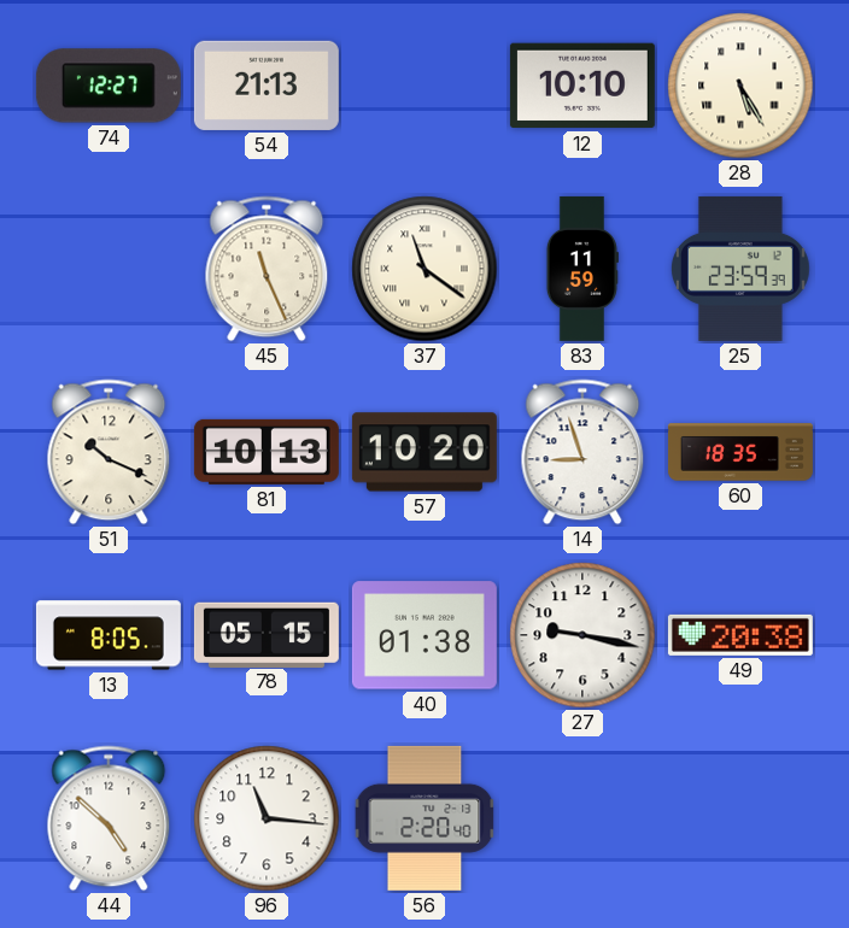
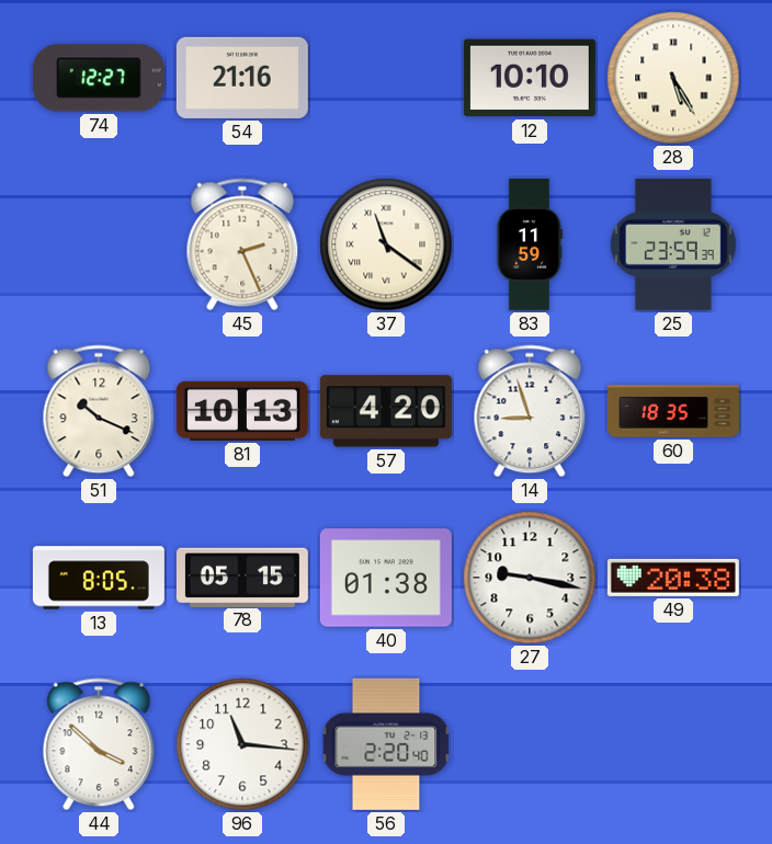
54: 21:13 -> 21:16 (242, 78)
45: 11:26 -> 2:26 (242, 244)
57: 10:20 -> 4:20 (386, 411)
44: 4:52 -> 3:52 (99, 744)
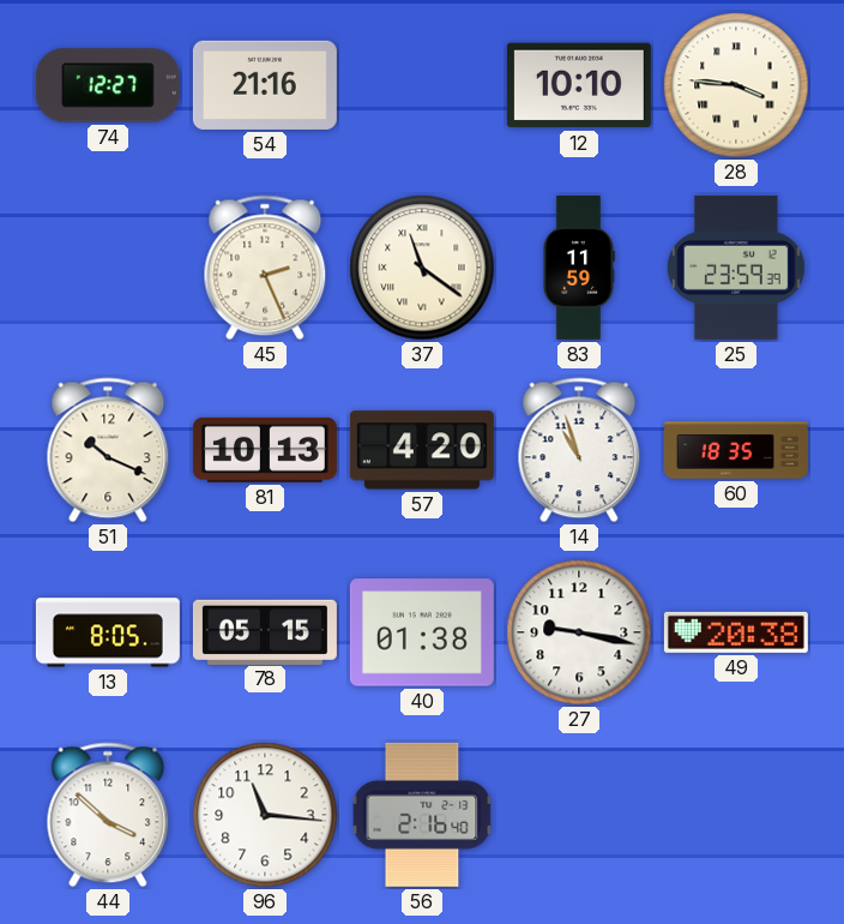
28: 5:25 -> 3:46 (736, 85)
14: 8:57 -> 10:57 (579, 450)
56: 2:20 -> 2:16 (422, 815)
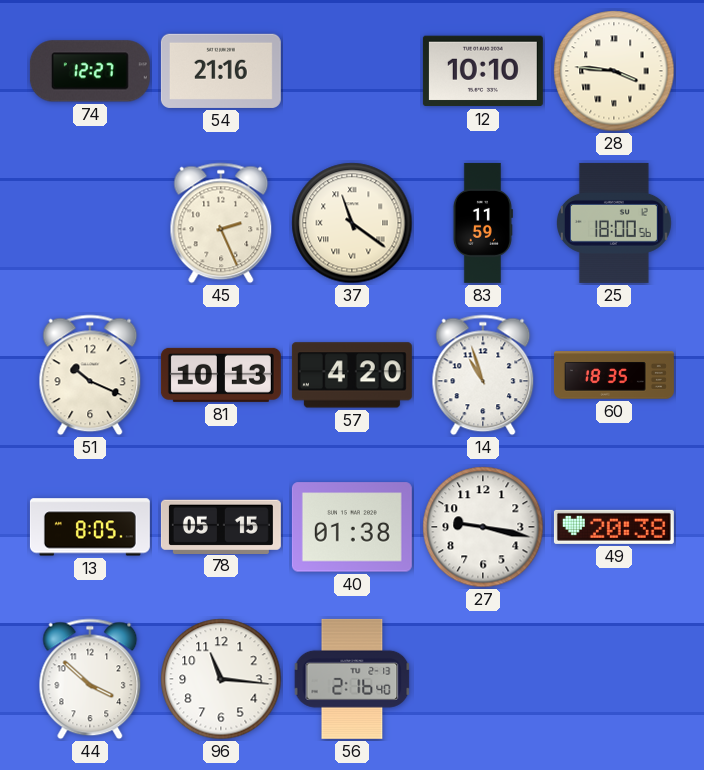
25: 23:59 -> 18:00 (615, 223)
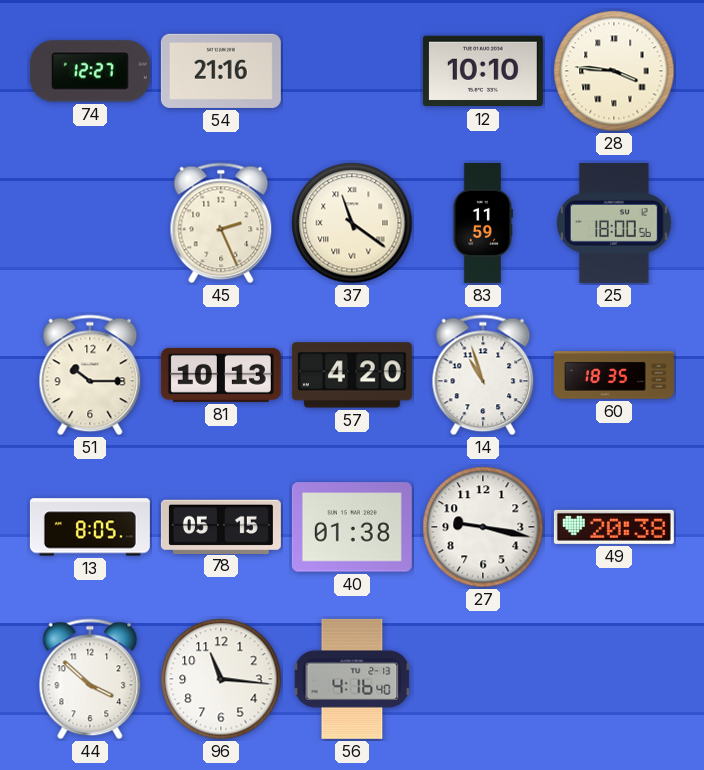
51: 10:19 -> 10:15 (90, 375)
56: 2:16 -> 4:16 (352, 679)
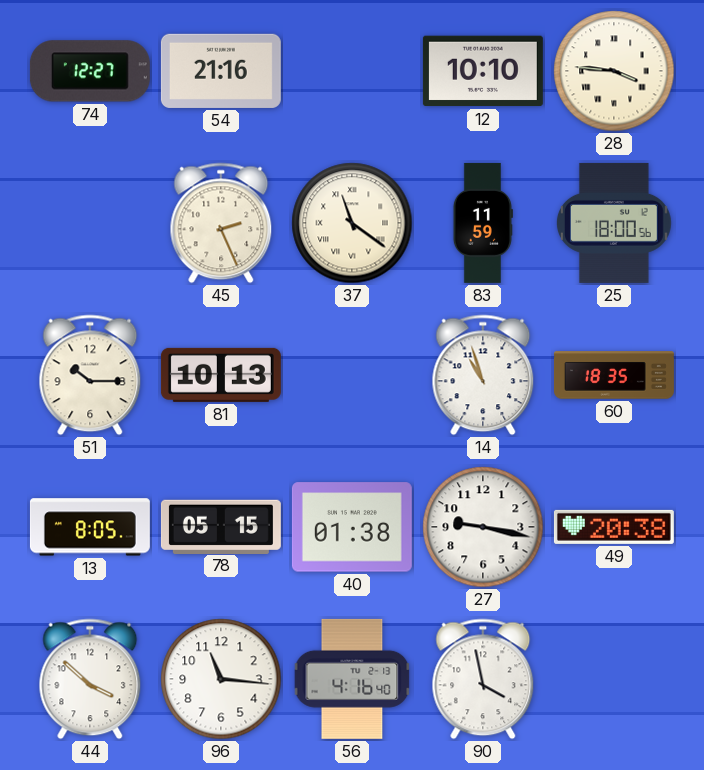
57: 4:20 -> none (352, 375)
90: none -> 3:58 (483, 679)
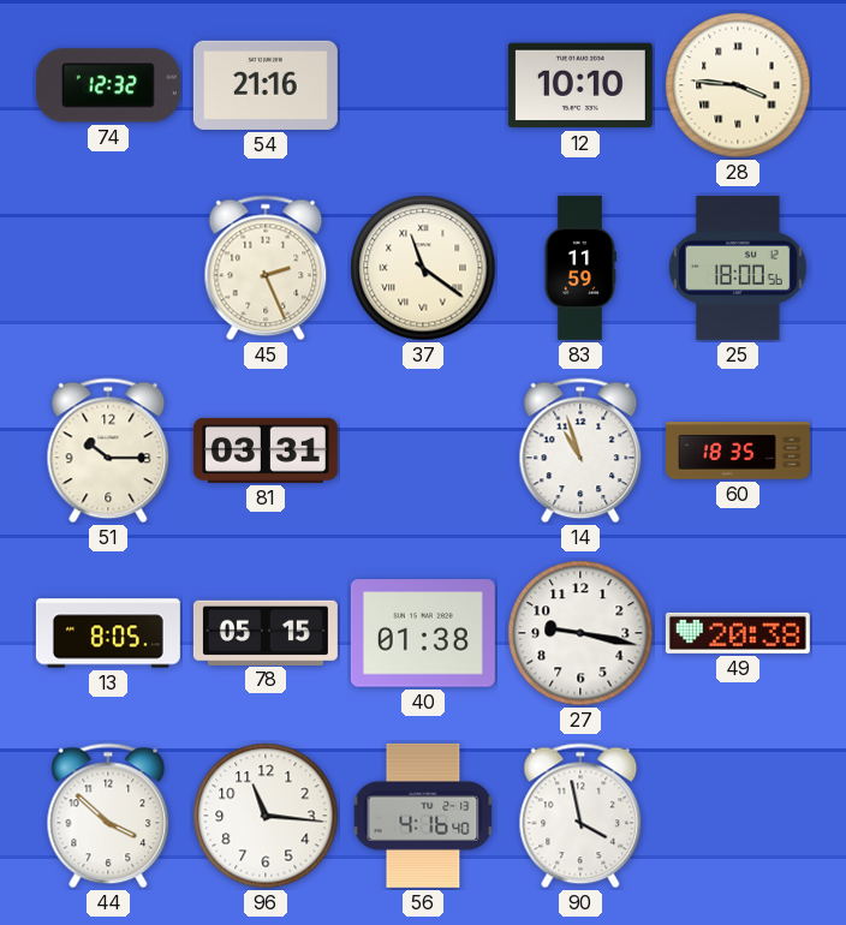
74: 12:27 -> 12:32 (108, 85)
81: 10:13 -> 03:31 (266, 450)
